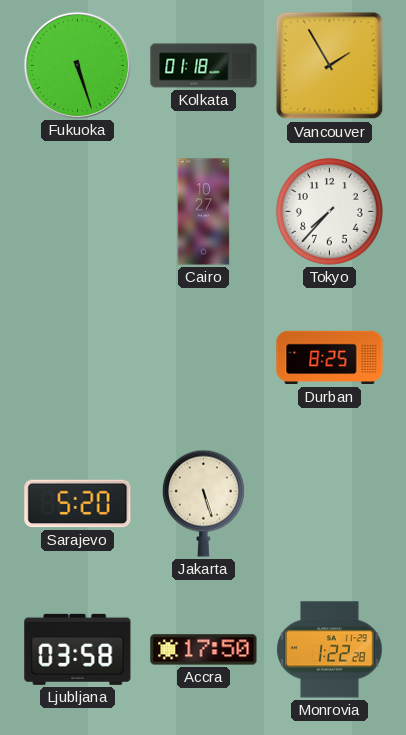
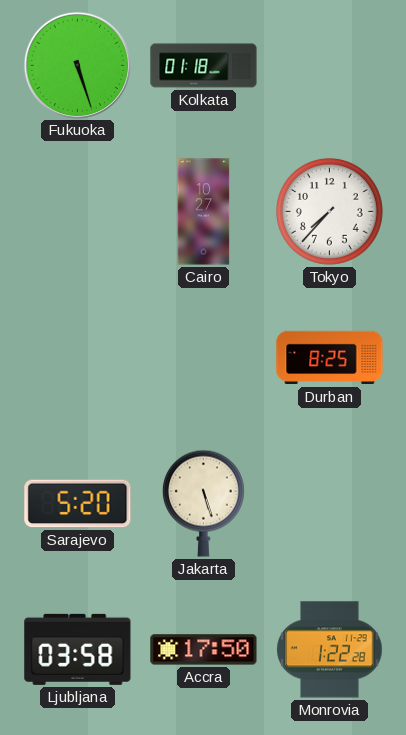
Vancouver: 1:55 -> none (330, 66)
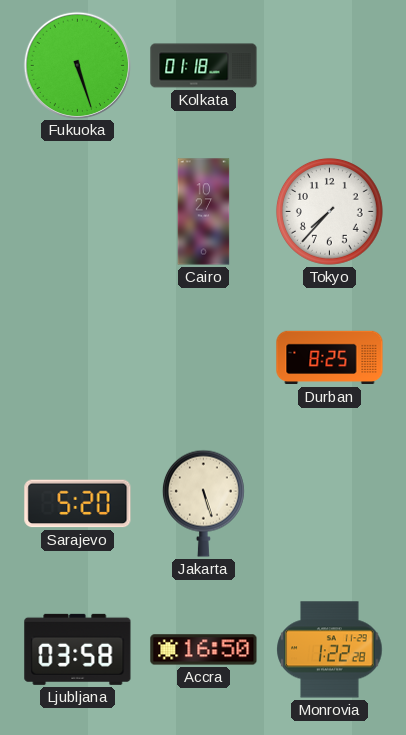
Accra: 17:50 -> 16:50 (204, 650)
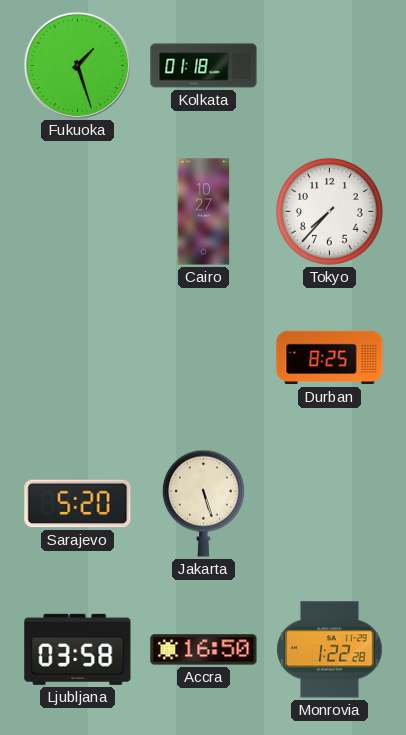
Fukuoka: 5:27 -> 1:27 (77, 65)
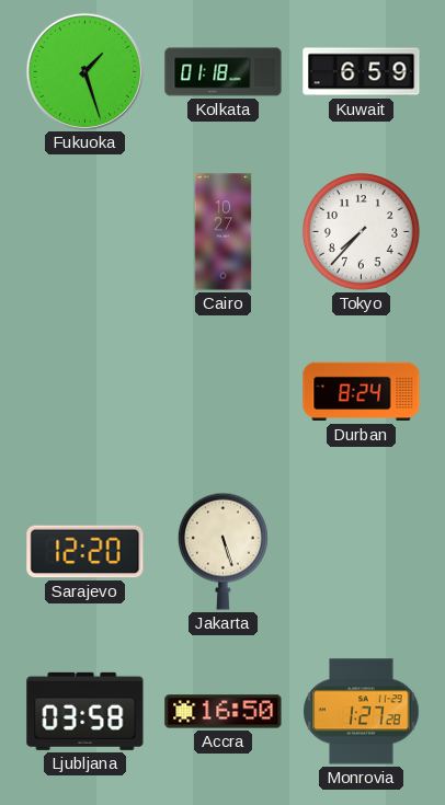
Kuwait: none -> 6:59 (362, 72)
Durban: 8:25 -> 8:24 (362, 392)
Sarajevo: 5:20 -> 12:20 (85, 552)
Monrovia: 1:22 -> 1:27 (362, 712)
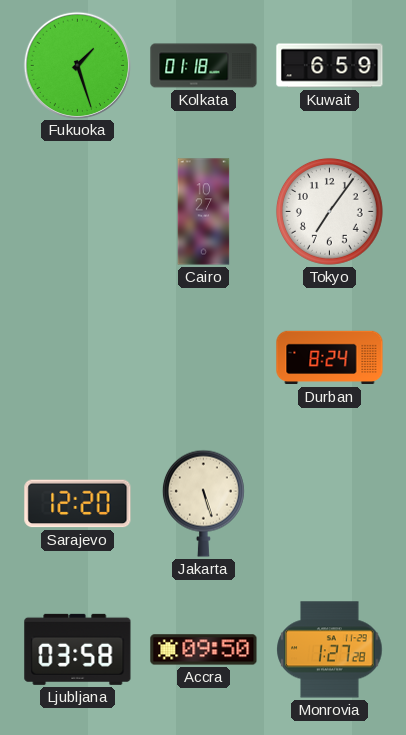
Tokyo: 7:37 -> 7:06 (329, 211)
Accra: 16:50 -> 09:50 (204, 650)
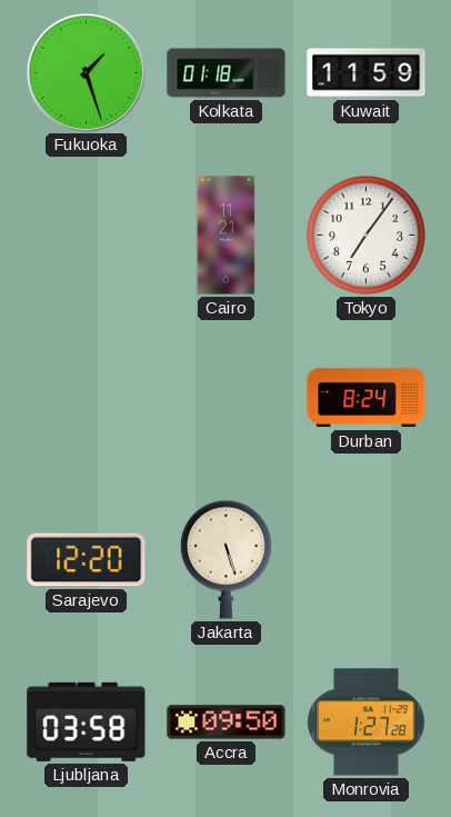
Kuwait: 6:59 -> 11:59 (367, 73)
Cairo: 10:27 -> 11:21 (227, 236)
